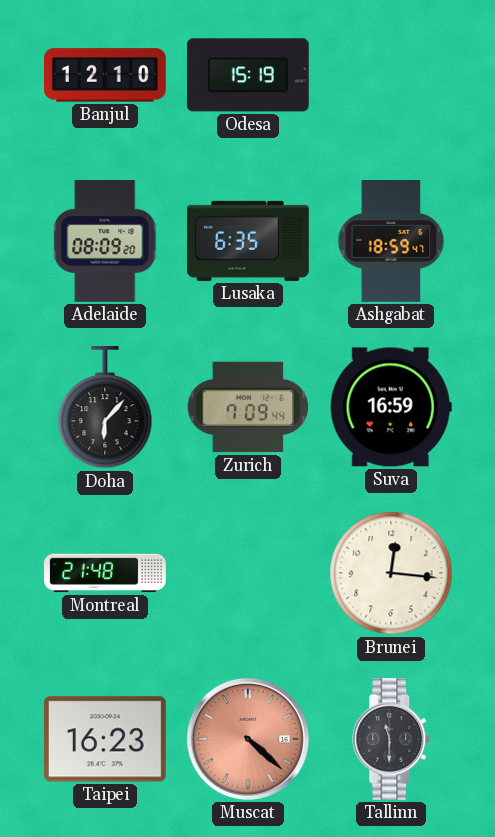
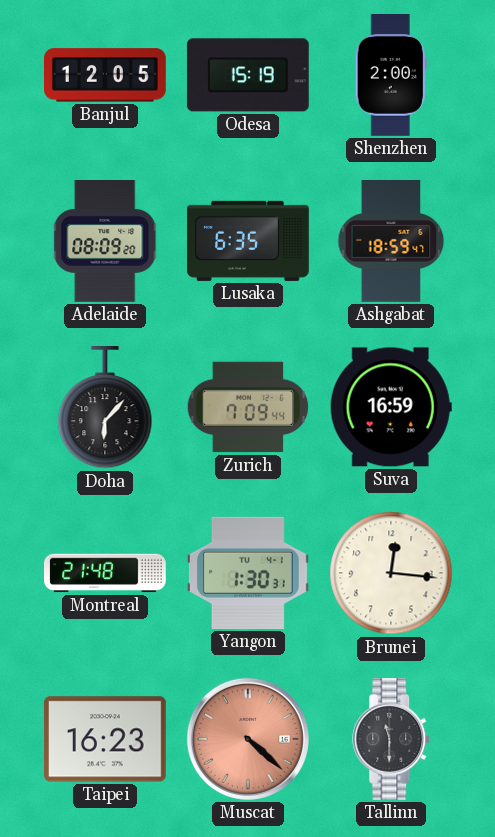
Banjul: 12:10 -> 12:05 (106, 75)
Shenzhen: none -> 2:00 (391, 76)
Yangon: none -> 1:30 (249, 573)
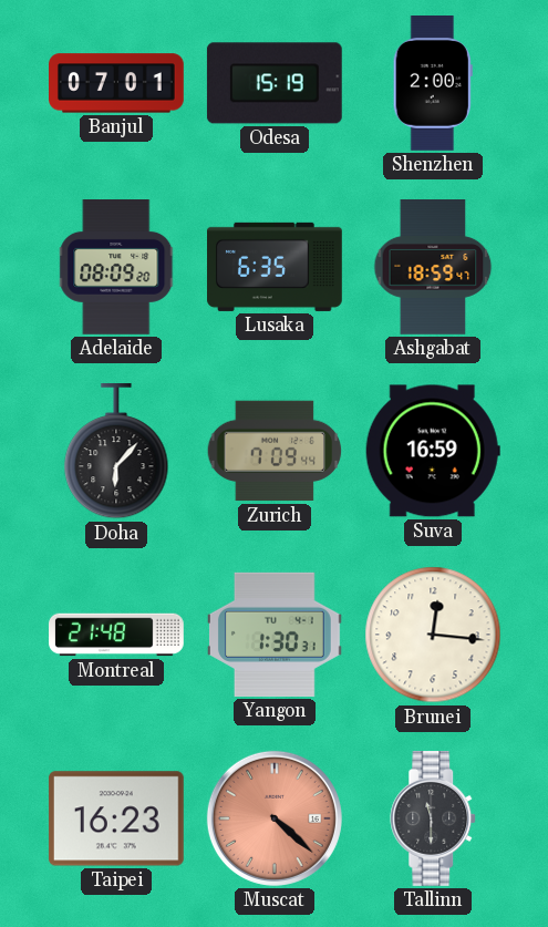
Banjul: 12:05 -> 07:01 (117, 83)
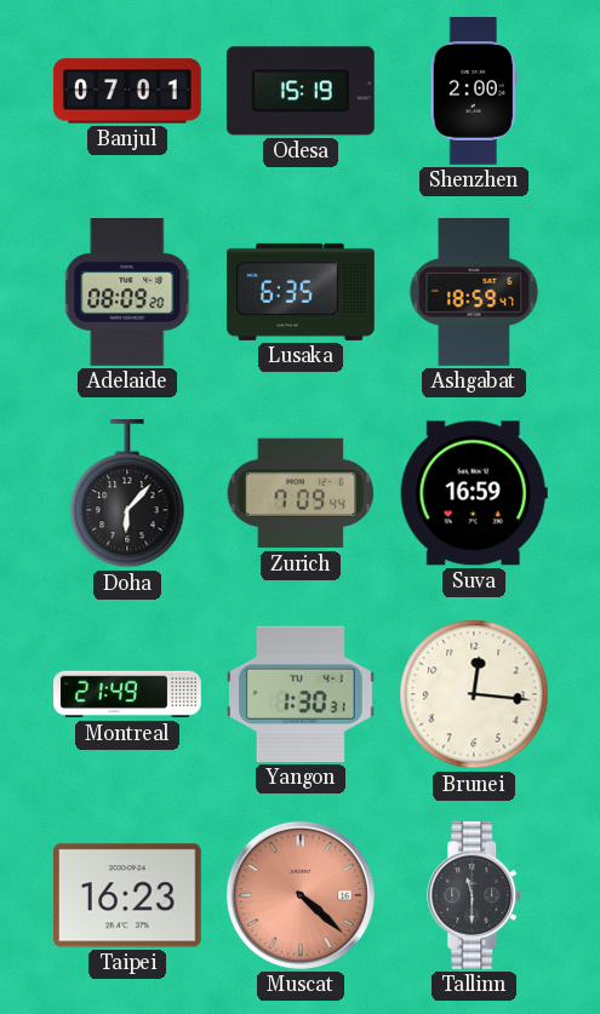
Montreal: 21:48 -> 21:49 (128, 694)
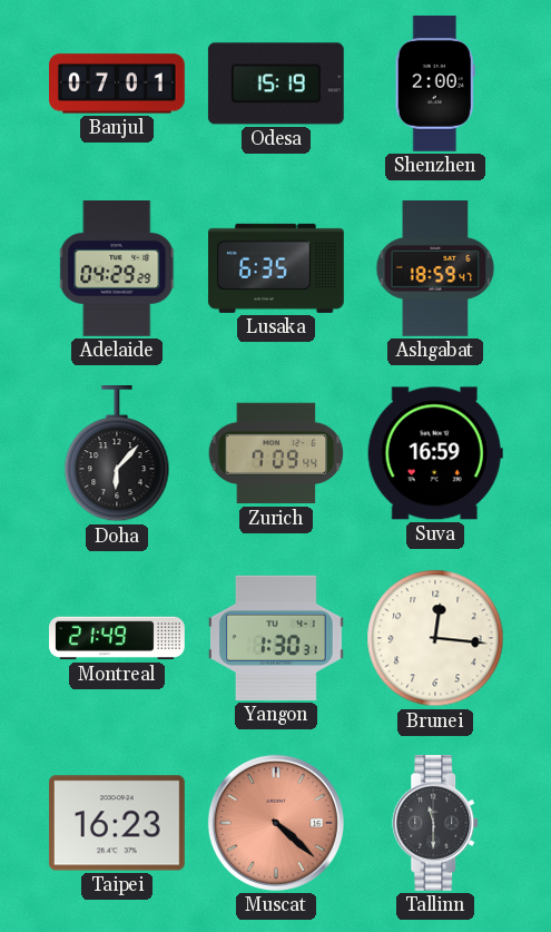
Adelaide: 08:09 -> 04:29 (118, 269)
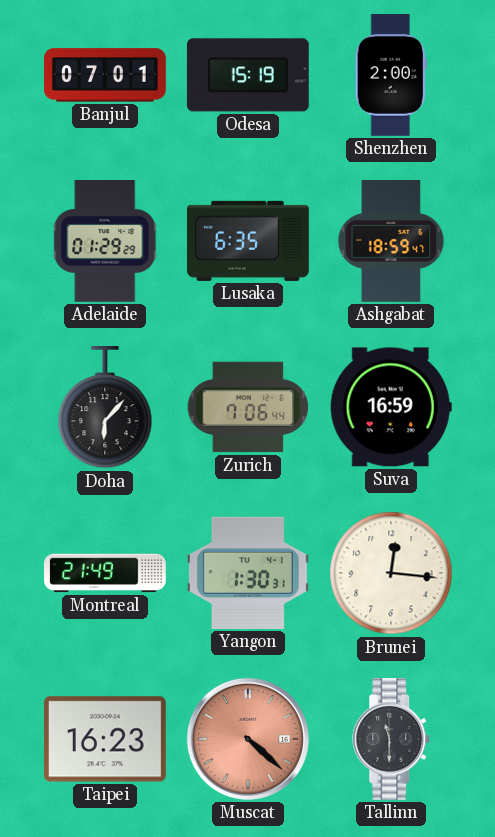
Adelaide: 04:29 -> 01:29 (106, 242)
Zurich: 7:09 -> 7:06 (248, 407)
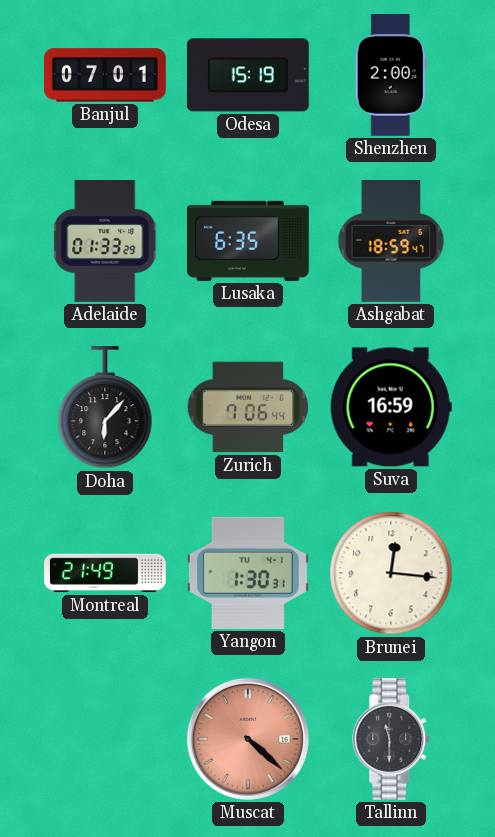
Adelaide: 01:29 -> 01:33 (106, 242)
Taipei: 16:23 -> none (105, 739)
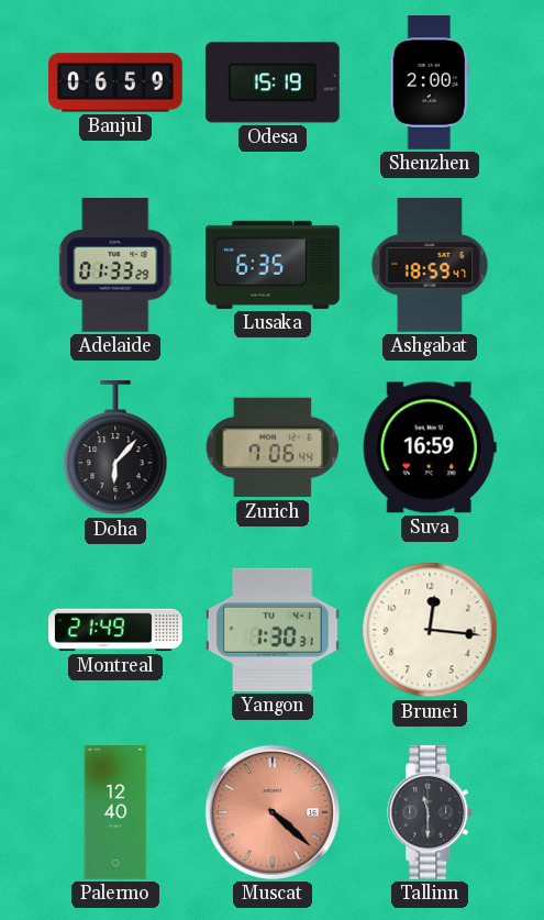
Banjul: 07:01 -> 06:59 (116, 82)
Palermo: none -> 12:40 (115, 812)
